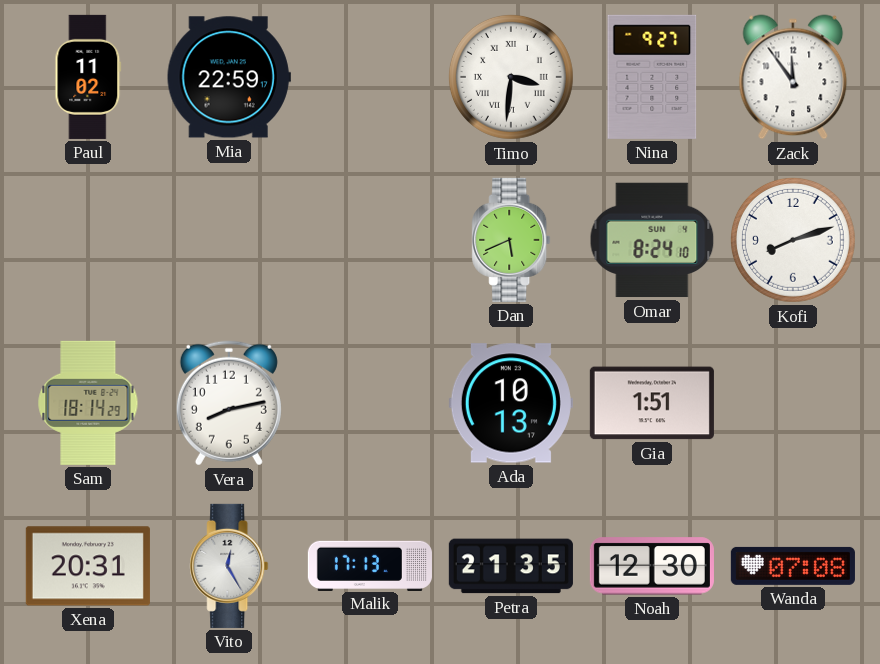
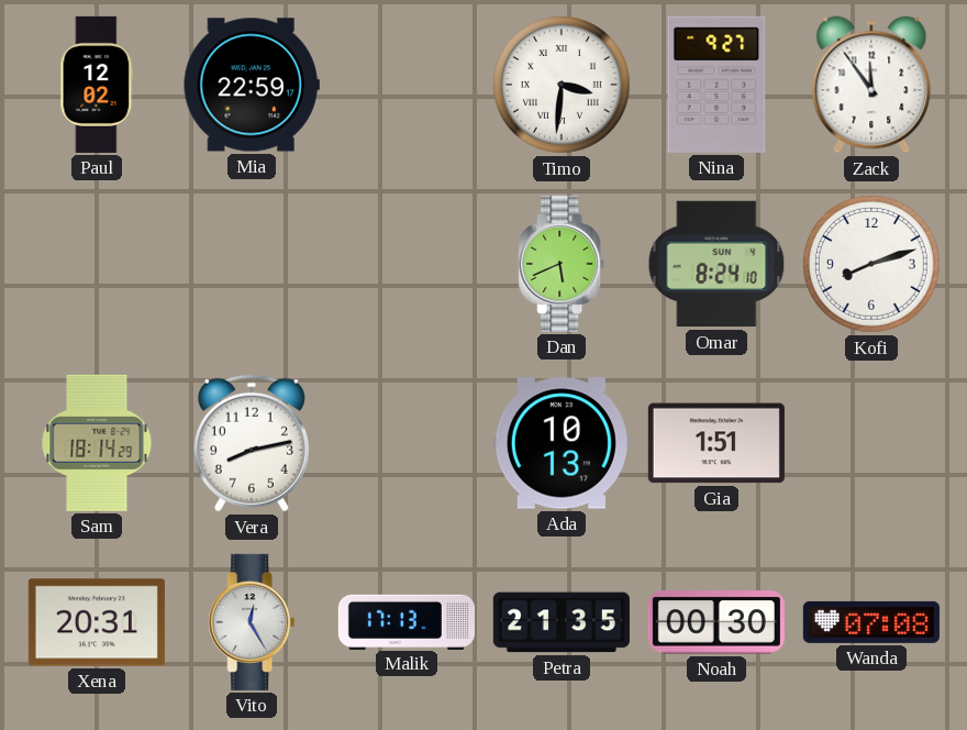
Paul: 11:02 -> 12:02 (97, 85)
Noah: 12:30 -> 00:30 (716, 622)
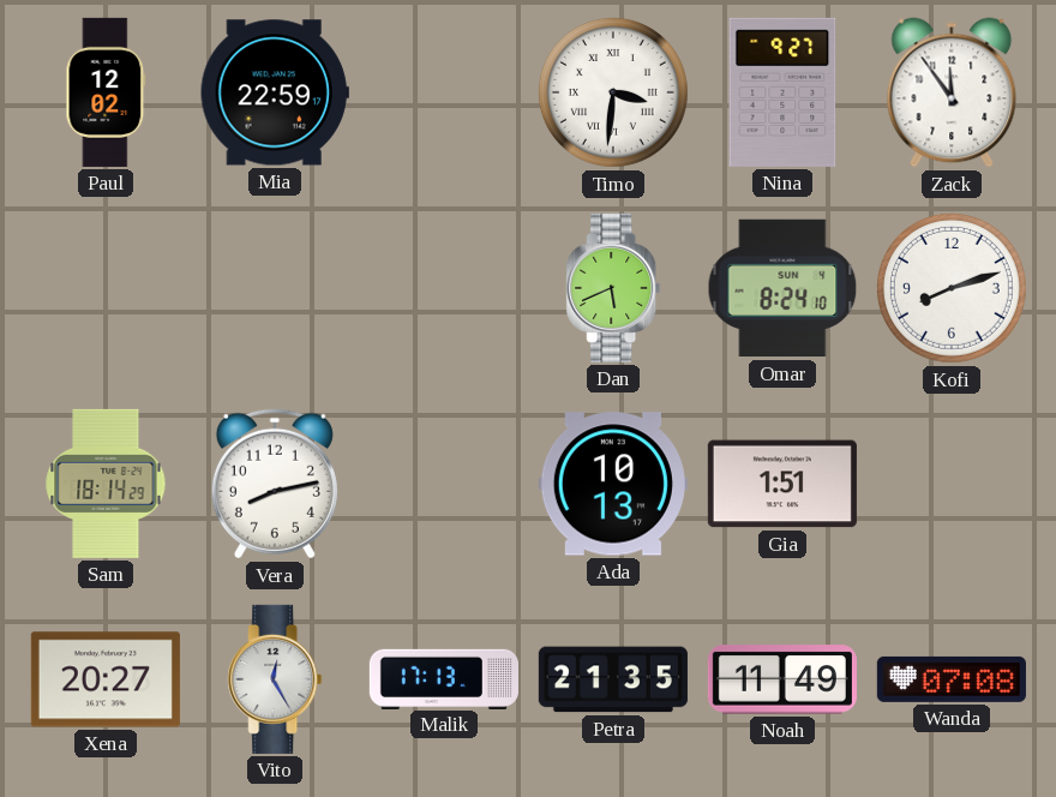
Xena: 20:31 -> 20:27 (106, 679)
Noah: 00:30 -> 11:49 (782, 679)
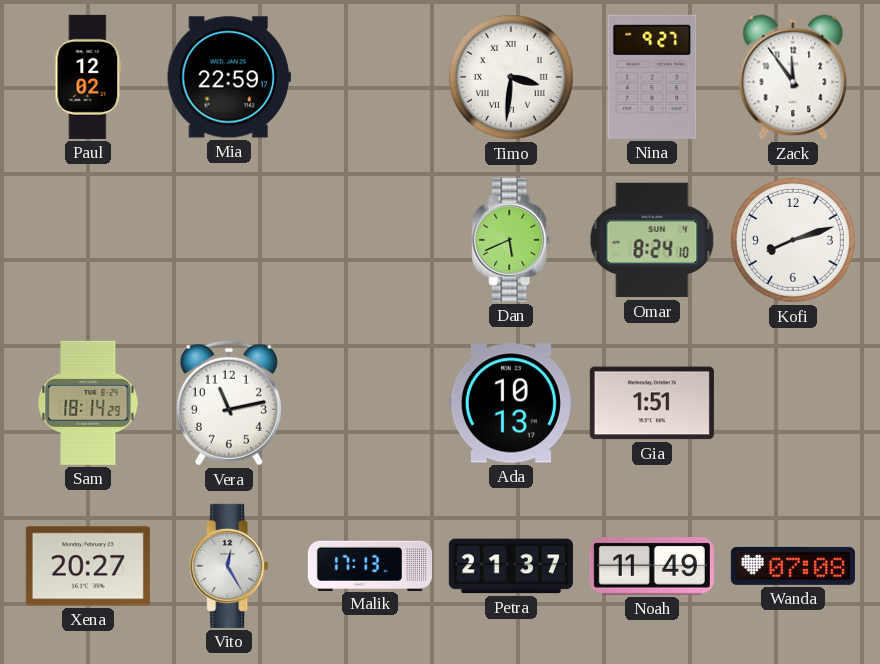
Vera: 8:13 -> 11:13 (229, 403)
Petra: 21:35 -> 21:37 (511, 566)
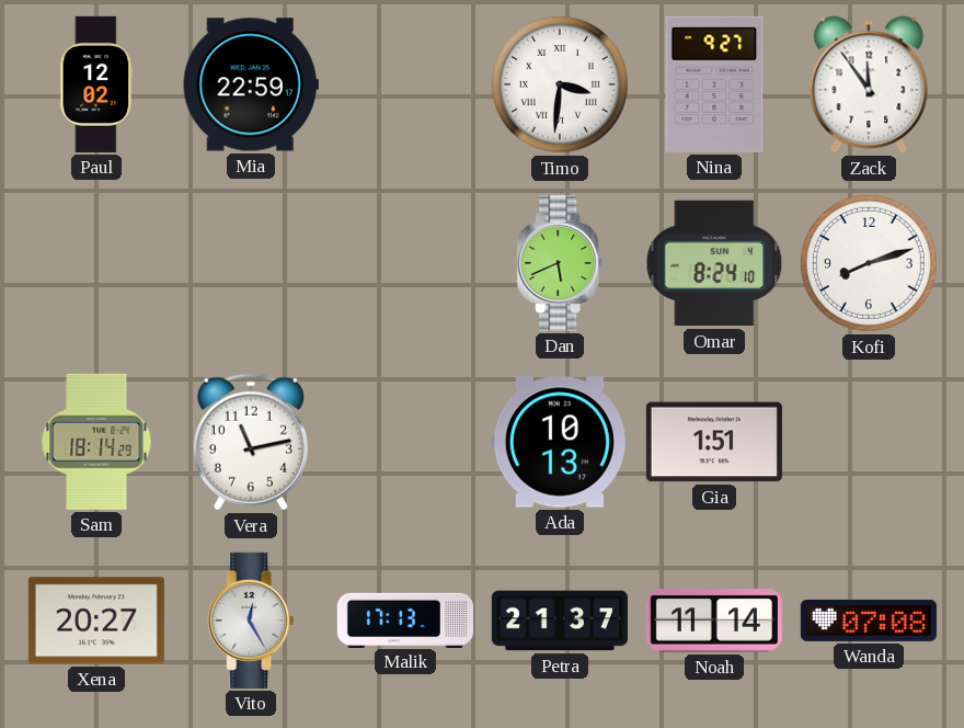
Noah: 11:49 -> 11:14 (714, 621)
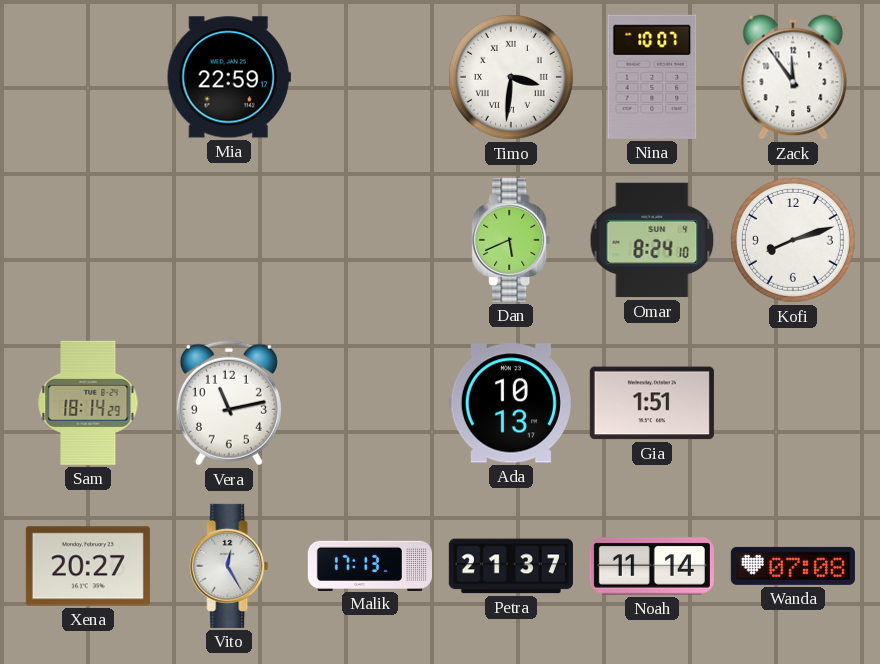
Paul: 12:02 -> none (96, 84)
Nina: 9:27 -> 10:07 (652, 77)
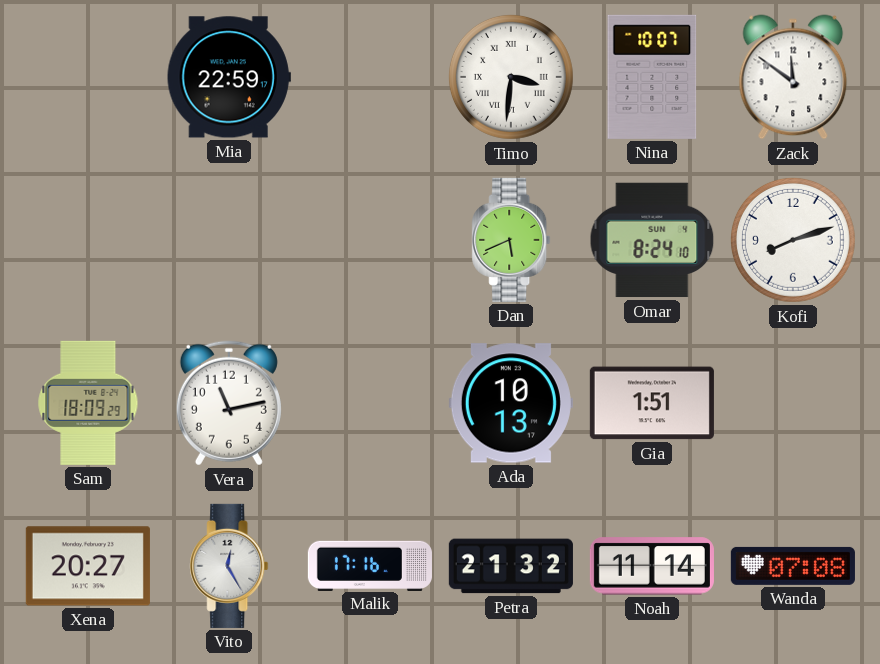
Zack: 11:54 -> 11:51 (793, 77)
Sam: 18:14 -> 18:09 (88, 403)
Malik: 17:13 -> 17:16 (370, 565)
Petra: 21:37 -> 21:32 (511, 566)
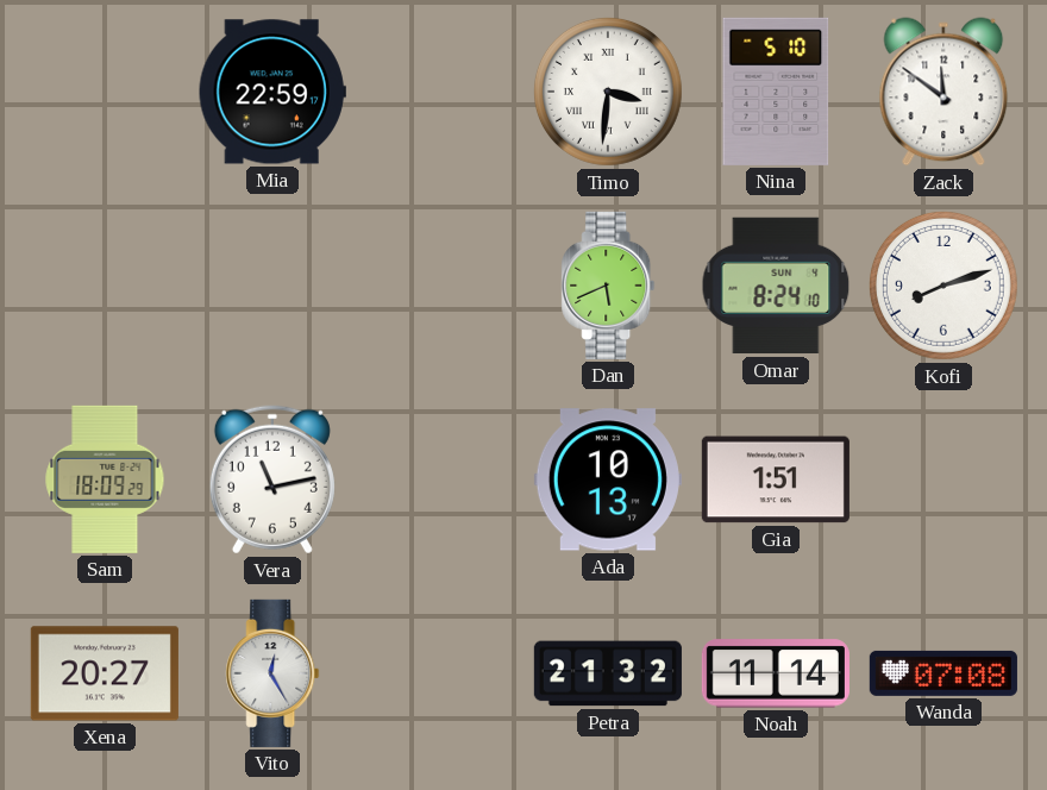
Nina: 10:07 -> 5:10 (776, 92)
Malik: 17:16 -> none (370, 565)
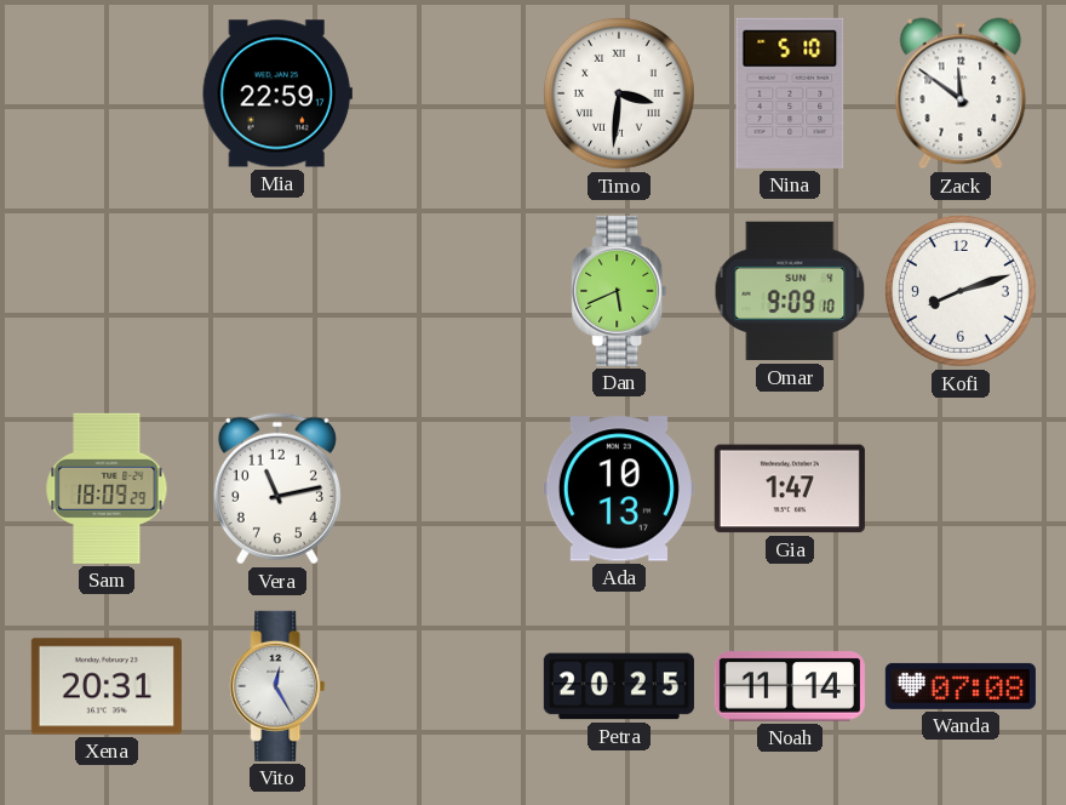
Omar: 8:24 -> 9:09 (790, 291)
Gia: 1:51 -> 1:47 (790, 489)
Xena: 20:27 -> 20:31 (107, 686)
Petra: 21:32 -> 20:25 (619, 686)
